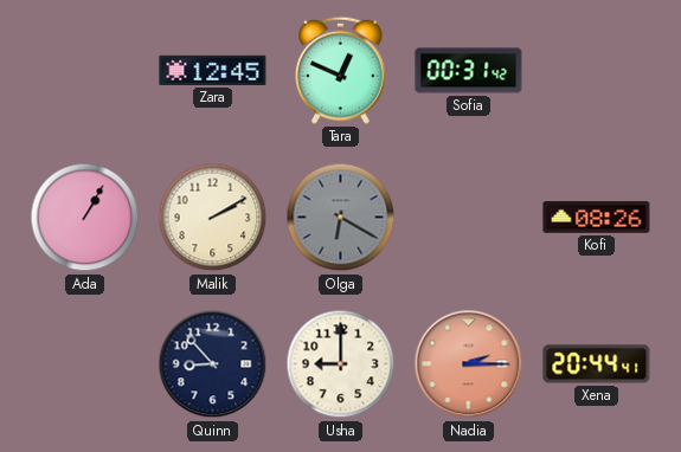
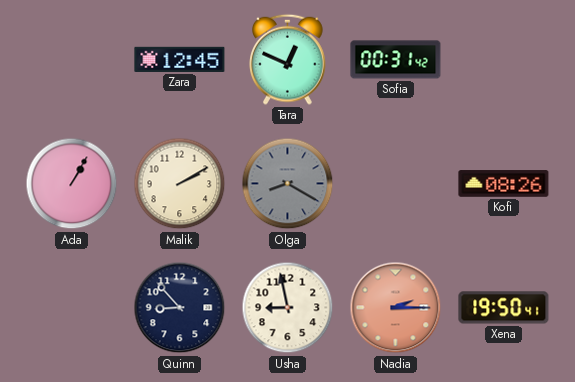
Olga: 6:20 -> 8:20 (288, 184)
Usha: 9:00 -> 8:58 (288, 308)
Xena: 20:44 -> 19:50 (504, 308)
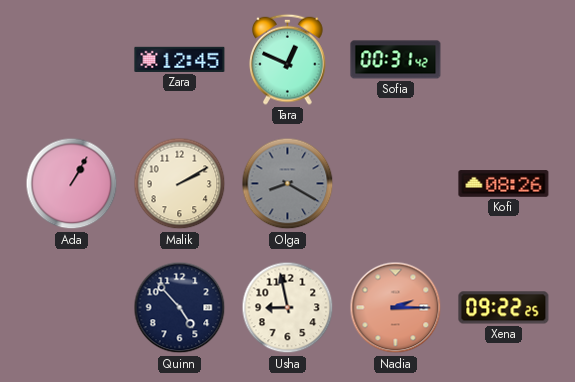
Quinn: 8:53 -> 4:53 (180, 308)
Xena: 19:50 -> 09:22 (504, 308)
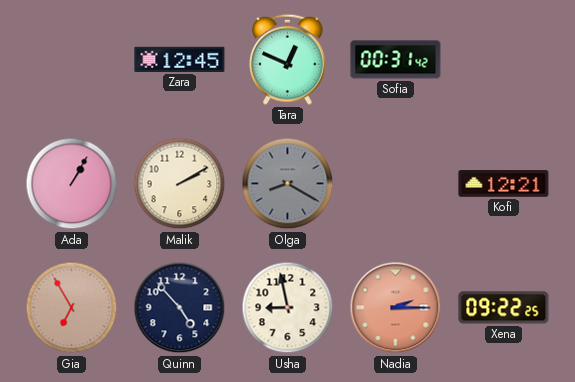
Kofi: 08:26 -> 12:21 (504, 184)
Gia: none -> 6:55 (72, 308)
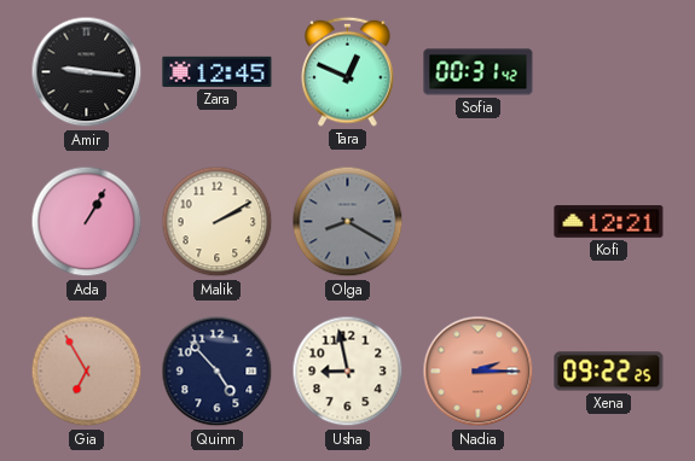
Amir: none -> 9:16 (87, 72)
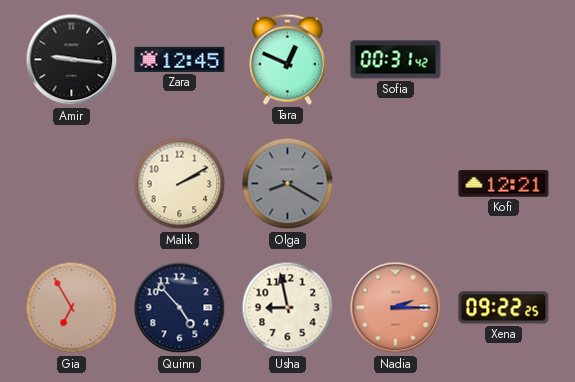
Ada: 1:05 -> none (87, 222)
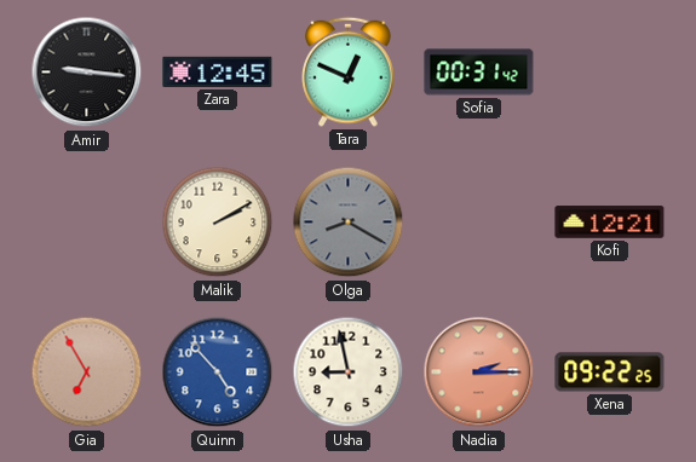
Quinn dial: navy -> blue (218, 373)
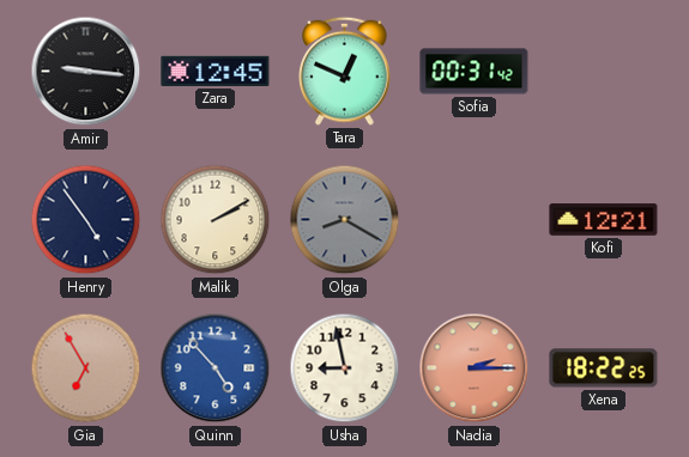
Henry: none -> 4:54 (86, 220)
Xena: 09:22 -> 18:22 (604, 368)
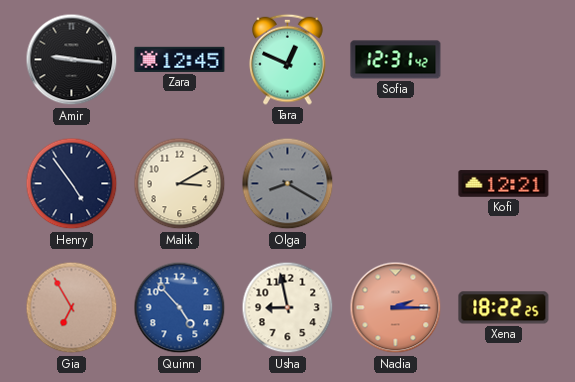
Sofia: 00:31 -> 12:31 (396, 60)
Malik: 2:10 -> 3:10 (180, 184)
